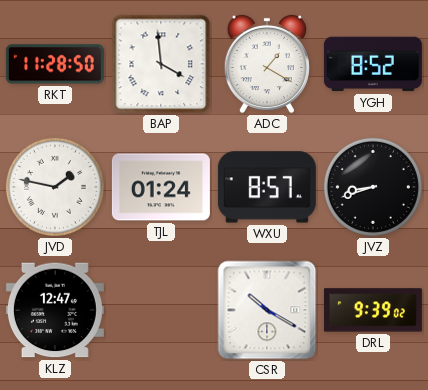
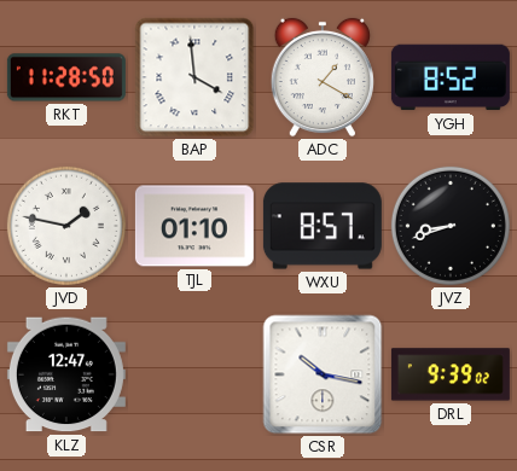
TJL: 01:24 -> 01:10 (194, 226)
CSR: 10:20 -> 10:17 (323, 374)
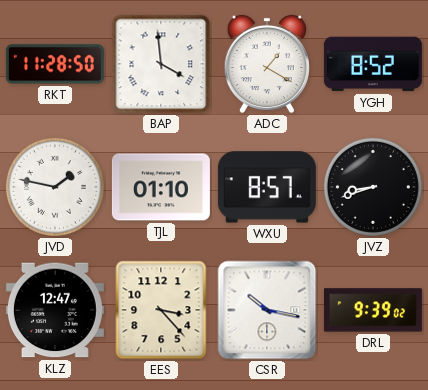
EES: none -> 3:23 (161, 310)
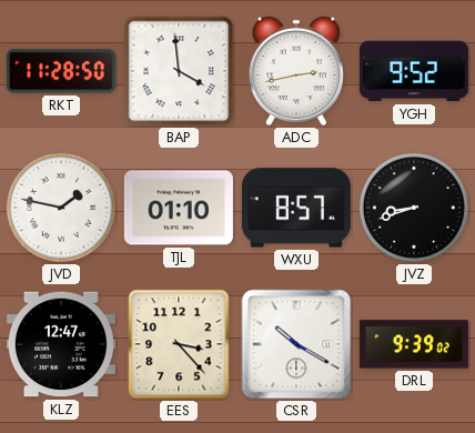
ADC: 1:20 -> 2:43 (296, 71)
YGH: 8:52 -> 9:52 (414, 71)
CSR: 10:17 -> 10:20 (296, 344)
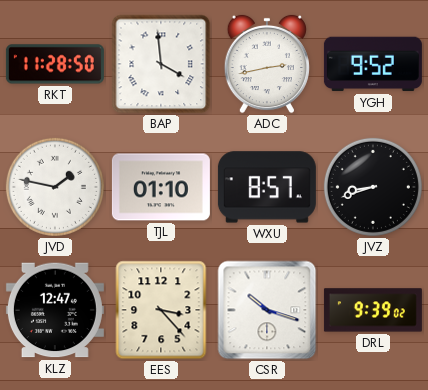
CSR: 10:20 -> 10:18 (267, 310)
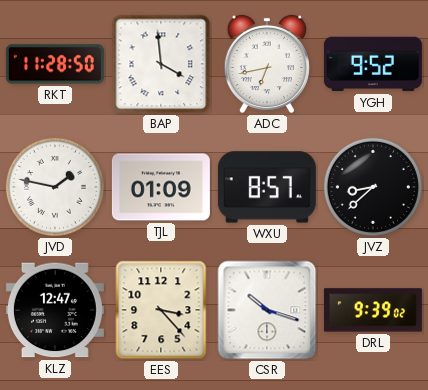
ADC: 2:43 -> 6:43 (267, 64)
TJL: 01:10 -> 01:09 (161, 187)
JVZ: 8:42 -> 8:38 (373, 187)
